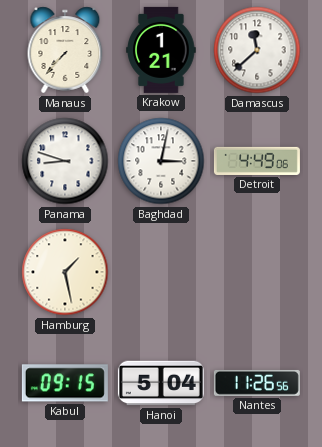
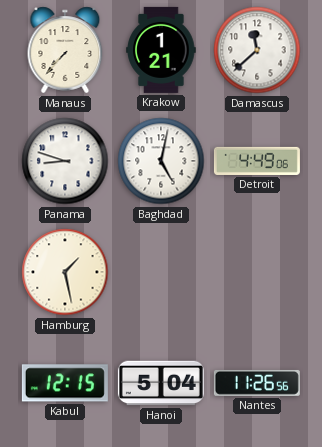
Baghdad: 3:02 -> 5:02 (161, 161)
Kabul: 09:15 -> 12:15 (65, 383)
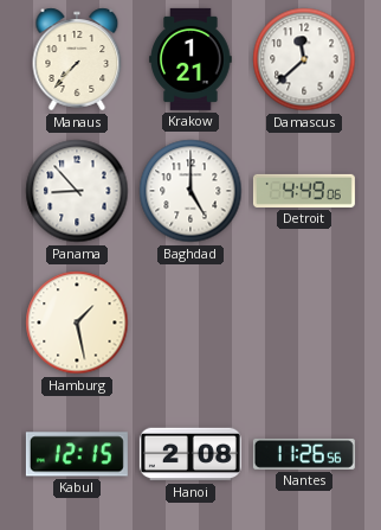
Panama: 8:48 -> 8:53 (77, 191)
Baghdad: 5:02 -> 5:00 (190, 191)
Hanoi: 5:04 -> 2:08 (190, 454)
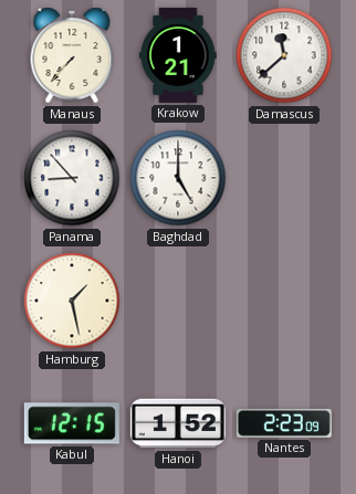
Detroit: 4:49 -> none (304, 191)
Hanoi: 2:08 -> 1:52 (178, 423)
Nantes: 11:26 -> 2:23 (284, 423)
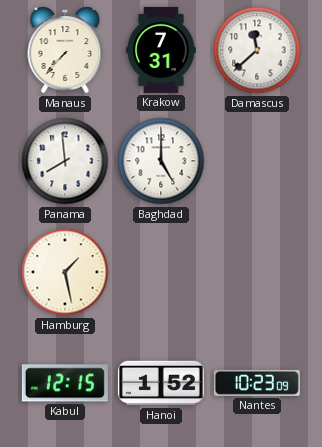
Krakow: 1:21 -> 7:31 (161, 50)
Panama: 8:53 -> 7:59 (65, 161)
Nantes: 2:23 -> 10:23 (257, 383)
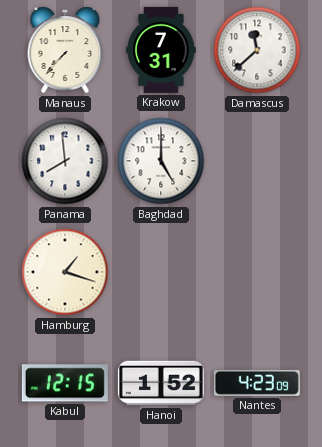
Hamburg: 1:28 -> 1:18 (65, 272)
Nantes: 10:23 -> 4:23 (257, 383)
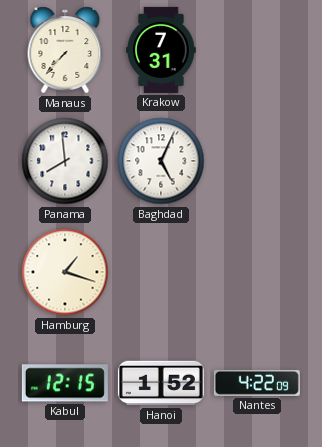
Damascus: 11:38 -> none (257, 50)
Baghdad: 5:00 -> 5:04 (161, 161)
Nantes: 4:23 -> 4:22 (257, 383)
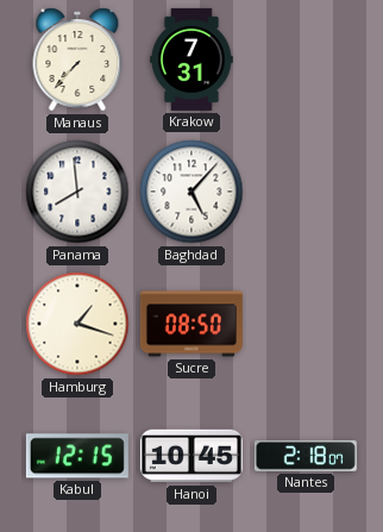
Baghdad: 5:04 -> 5:07 (191, 192)
Sucre: none -> 08:50 (191, 324)
Hanoi: 1:52 -> 10:45 (191, 456)
Nantes: 4:22 -> 2:18 (306, 456)
